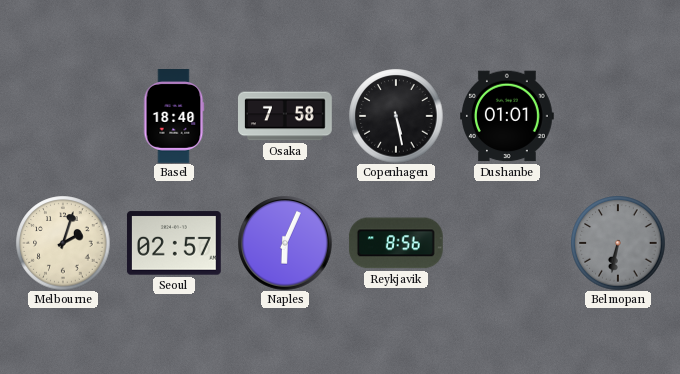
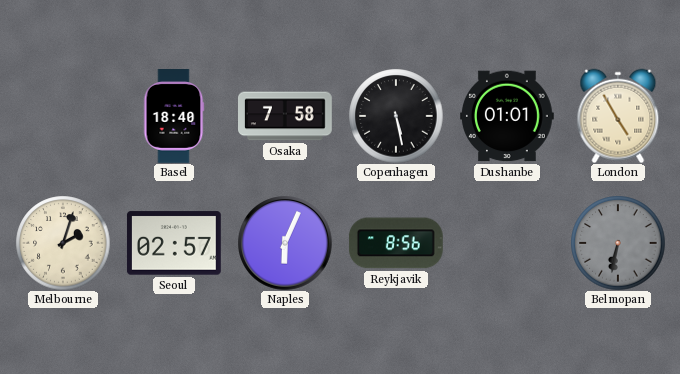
London: none -> 4:55 (618, 116)
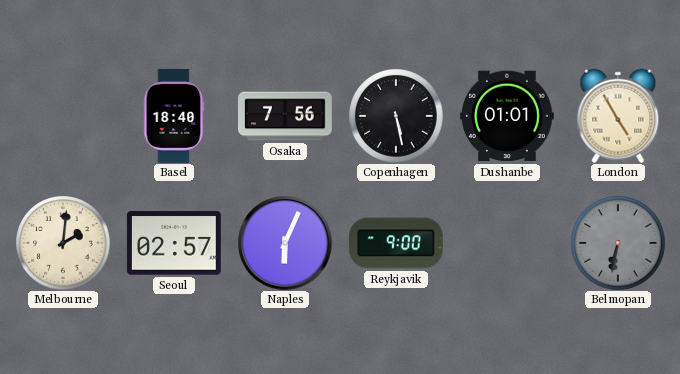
Osaka: 7:58 -> 7:56 (286, 116)
Melbourne: 2:03 -> 2:01 (63, 243)
Reykjavik: 8:56 -> 9:00 (396, 243)
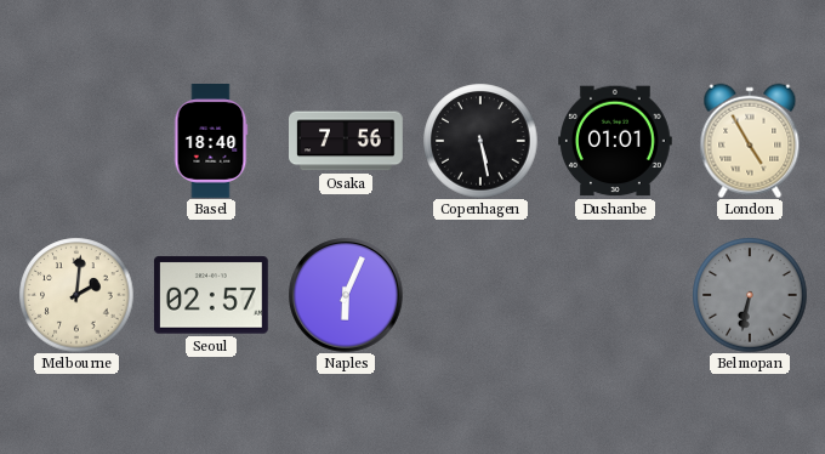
Reykjavik: 9:00 -> none (396, 243)
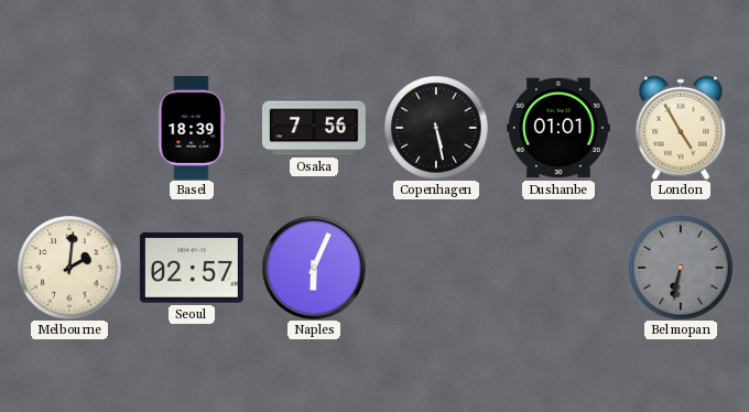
Basel: 18:40 -> 18:39 (192, 129)
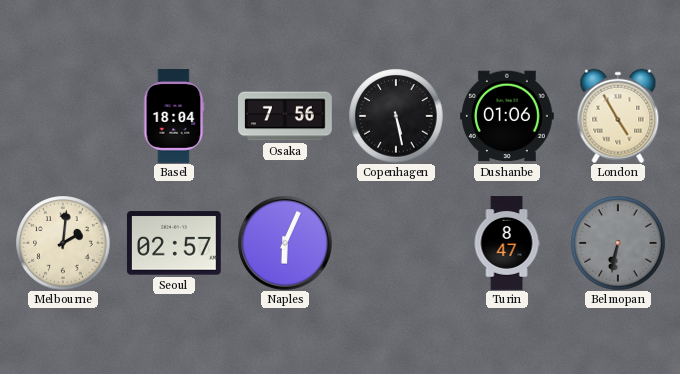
Basel: 18:39 -> 18:04 (174, 117)
Dushanbe: 01:01 -> 01:06 (508, 116)
Turin: none -> 8:47 (507, 243)
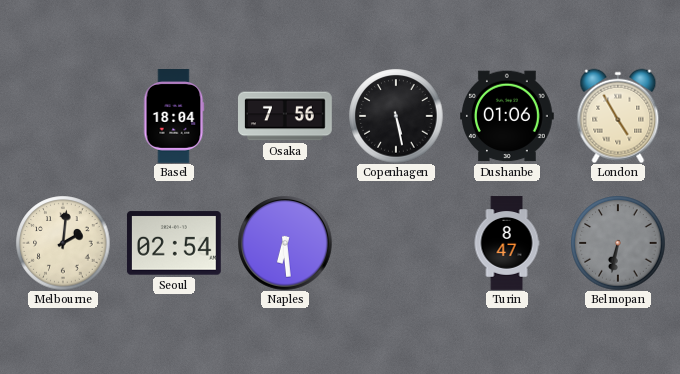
Seoul: 02:57 -> 02:54 (174, 243)
Naples: 6:04 -> 6:29 (285, 243)
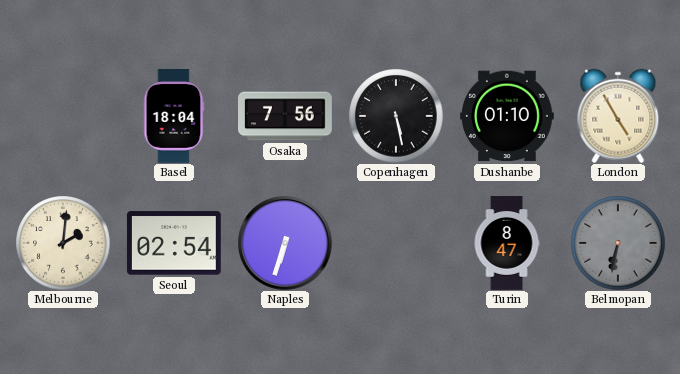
Dushanbe: 01:06 -> 01:10 (508, 116)
Naples: 6:29 -> 6:33 (285, 243)
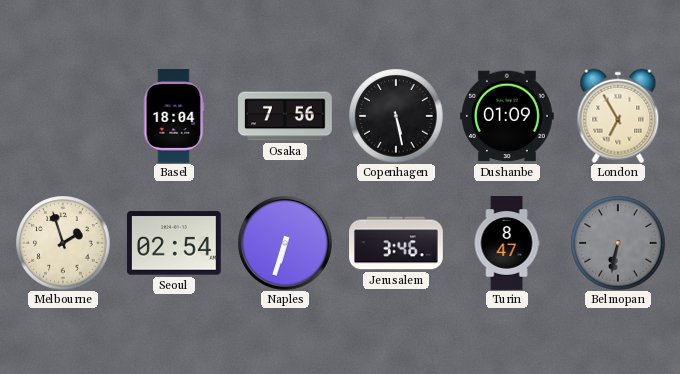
Dushanbe: 01:10 -> 01:09 (508, 116)
London: 4:55 -> 6:55 (618, 116)
Melbourne: 2:01 -> 1:57 (63, 243)
Jerusalem: none -> 3:46 (396, 243)
